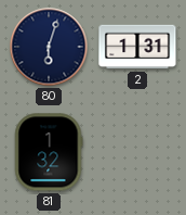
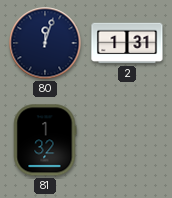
80: 6:03 -> 12:03 (45, 43)
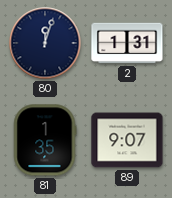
81: 1:32 -> 1:35 (45, 140)
89: none -> 9:07 (127, 140)
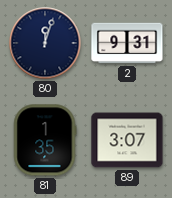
2: 1:31 -> 9:31 (127, 43)
89: 9:07 -> 3:07 (127, 140)
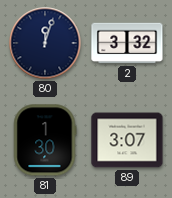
2: 9:31 -> 3:32 (127, 43)
81: 1:35 -> 1:30 (45, 140)
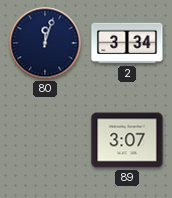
2: 3:32 -> 3:34 (127, 43)
81: 1:30 -> none (45, 140)
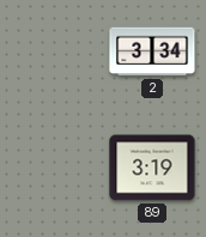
80: 12:03 -> none (45, 43)
89: 3:07 -> 3:19 (152, 168)
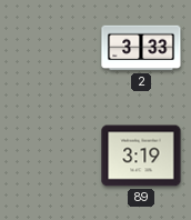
2: 3:34 -> 3:33 (141, 48)
